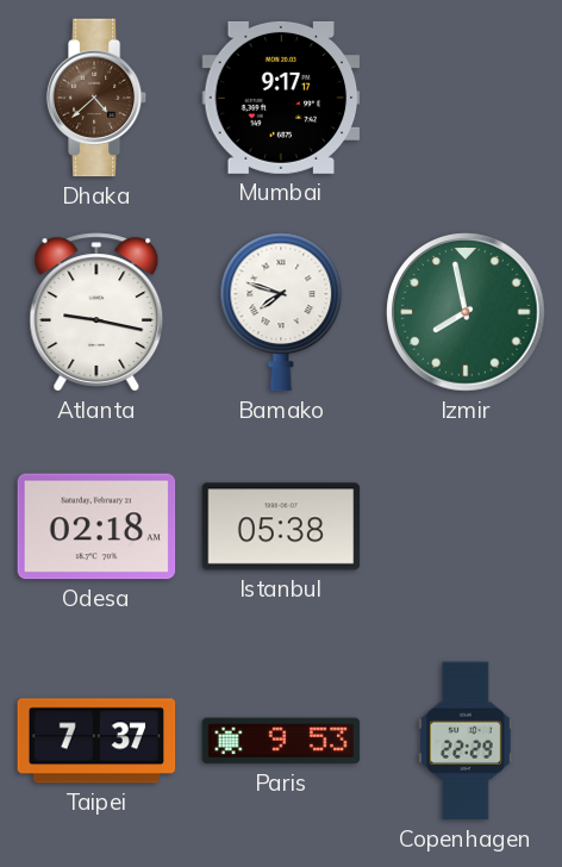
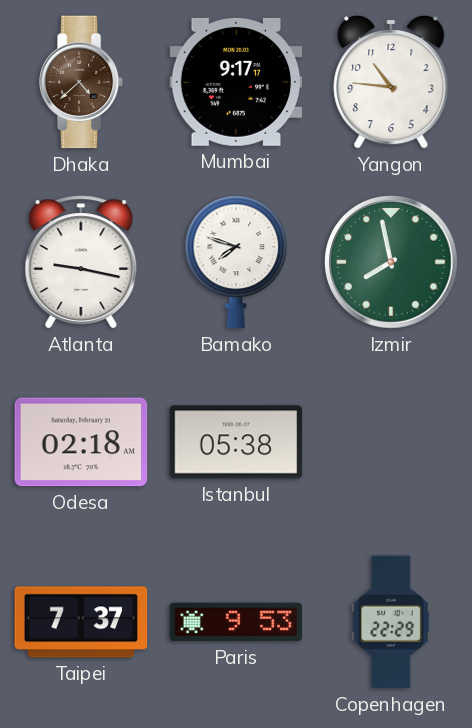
Yangon: none -> 10:46 (391, 82)
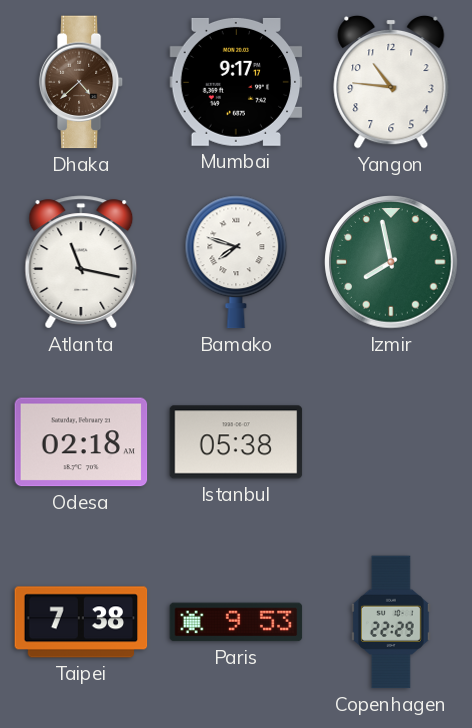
Atlanta: 9:17 -> 11:17 (81, 262)
Taipei: 7:37 -> 7:38 (81, 622)
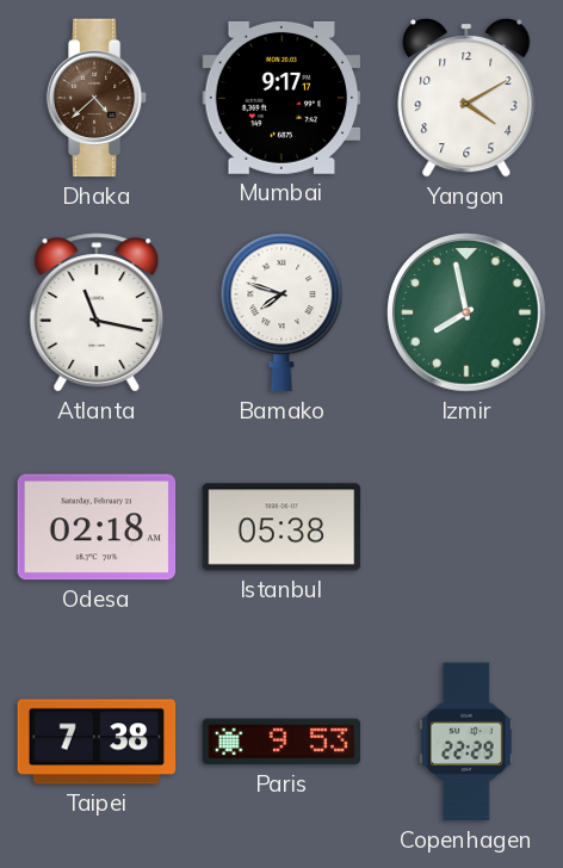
Yangon: 10:46 -> 4:10 (466, 98)
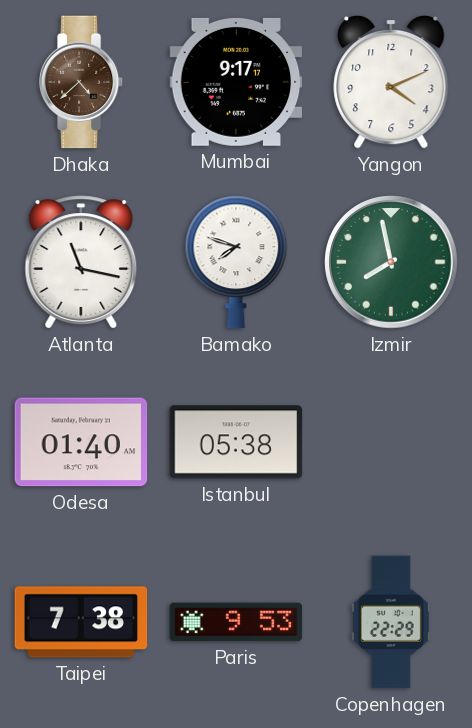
Yangon: 4:10 -> 4:11 (391, 82)
Odesa: 02:18 -> 01:40 (81, 442)
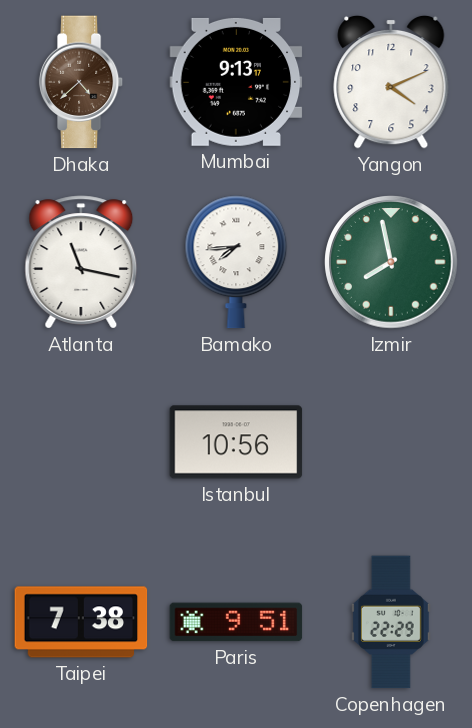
Mumbai: 9:17 -> 9:13 (236, 82)
Bamako: 7:48 -> 7:44 (236, 262)
Odesa: 01:40 -> none (81, 442)
Istanbul: 05:38 -> 10:56 (236, 442)
Paris: 9:53 -> 9:51 (236, 622)
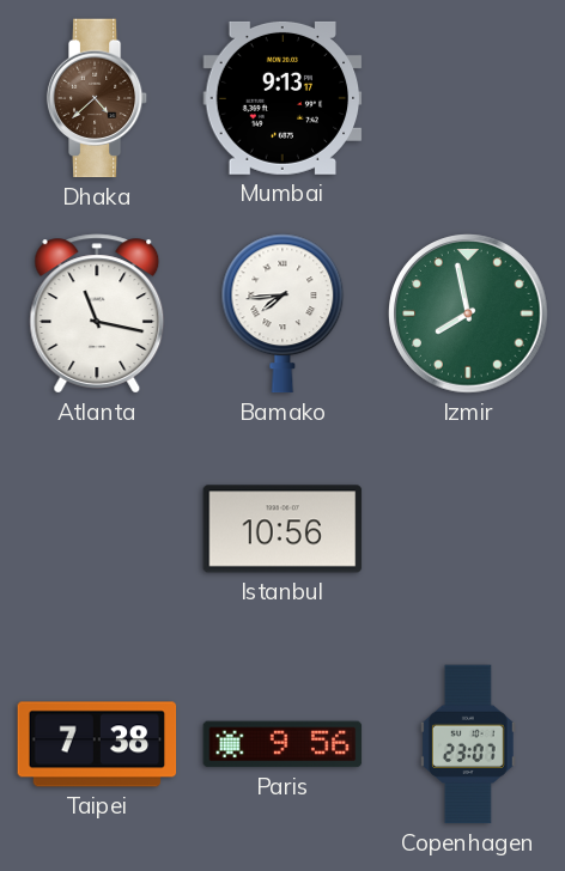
Yangon: 4:11 -> none (391, 82)
Paris: 9:51 -> 9:56 (282, 744)
Copenhagen: 22:29 -> 23:07 (468, 744)
